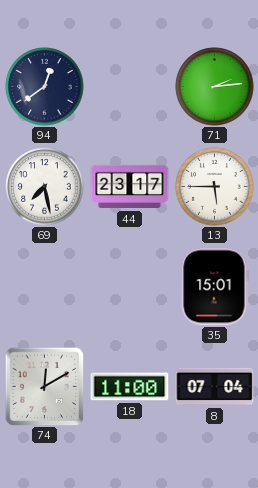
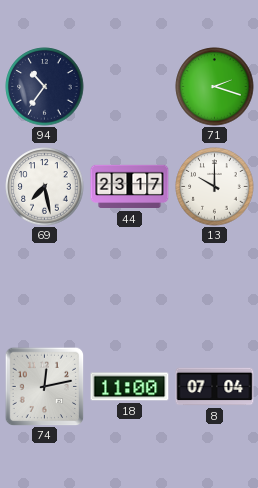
94: 12:39 -> 10:36 (45, 87)
71: 2:14 -> 2:18 (215, 87)
13: 5:45 -> 10:00 (215, 187)
35: 15:01 -> none (214, 287)
74: 12:10 -> 12:13 (44, 386)
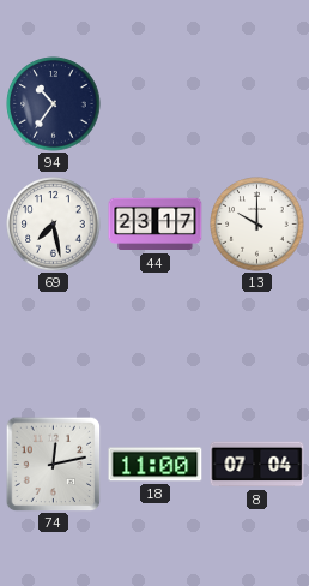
71: 2:18 -> none (215, 87)
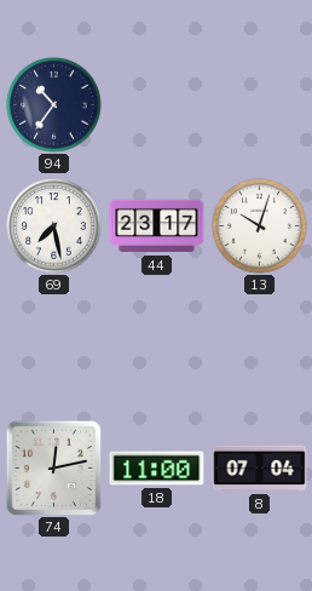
13: 10:00 -> 10:03 (260, 226)
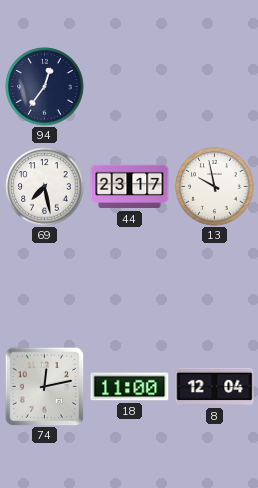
94: 10:36 -> 12:36 (45, 87)
13: 10:03 -> 9:58 (215, 187)
8: 07:04 -> 12:04 (215, 387)
